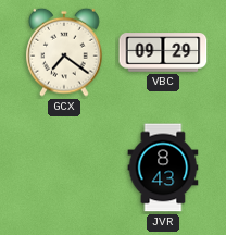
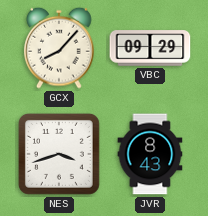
GCX: 7:21 -> 8:07 (59, 48)
NES: none -> 3:42 (59, 154)
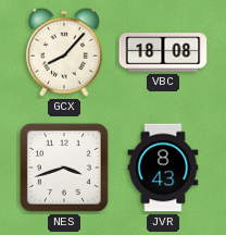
VBC: 09:29 -> 18:08 (163, 52)
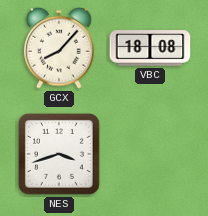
JVR: 8:43 -> none (163, 168)
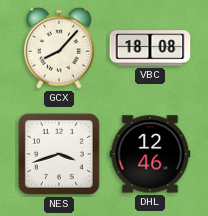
DHL: none -> 12:46 (150, 154)
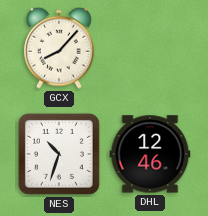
VBC: 18:08 -> none (150, 48)
NES: 3:42 -> 10:33 (59, 154)
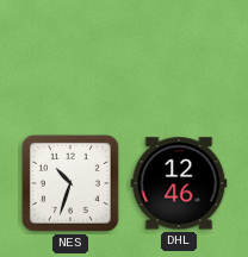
GCX: 8:07 -> none (59, 48)
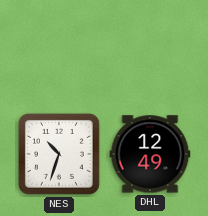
DHL: 12:46 -> 12:49 (150, 154)
